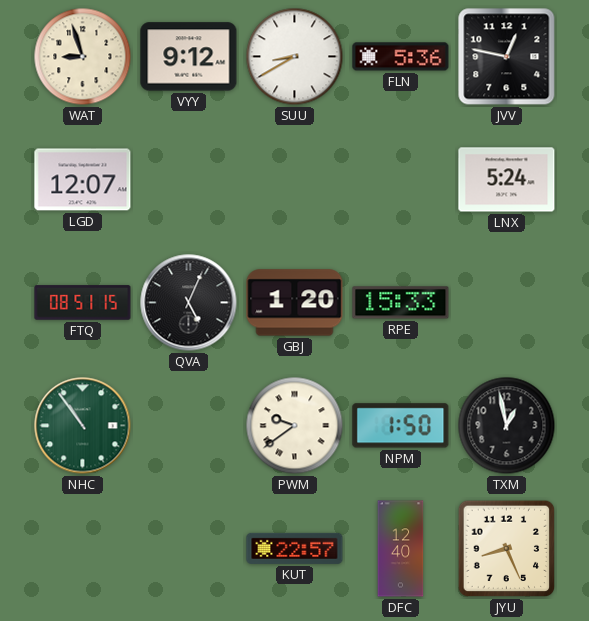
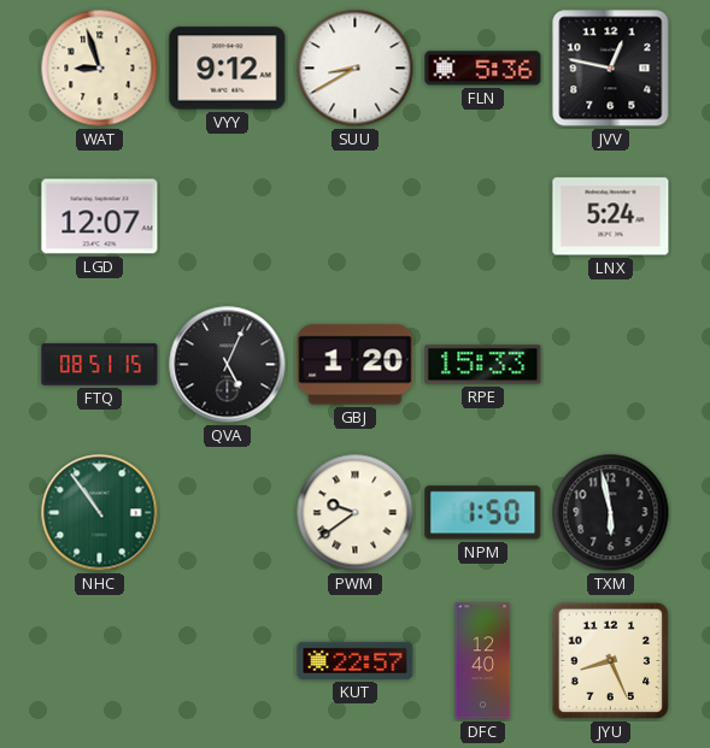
TXM: 12:58 -> 5:58 (611, 513)
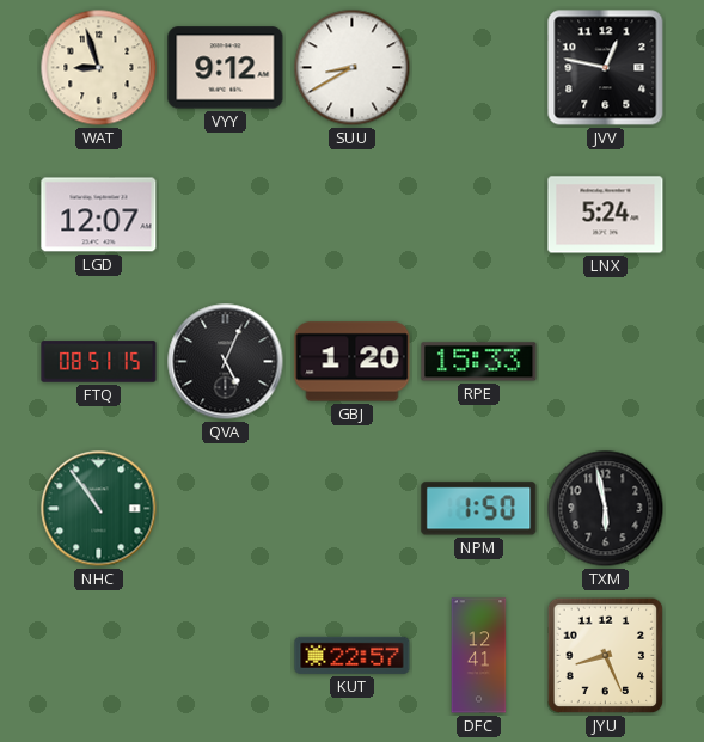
FLN: 5:36 -> none (483, 69)
PWM: 9:39 -> none (356, 513)
DFC: 12:40 -> 12:41 (479, 656)
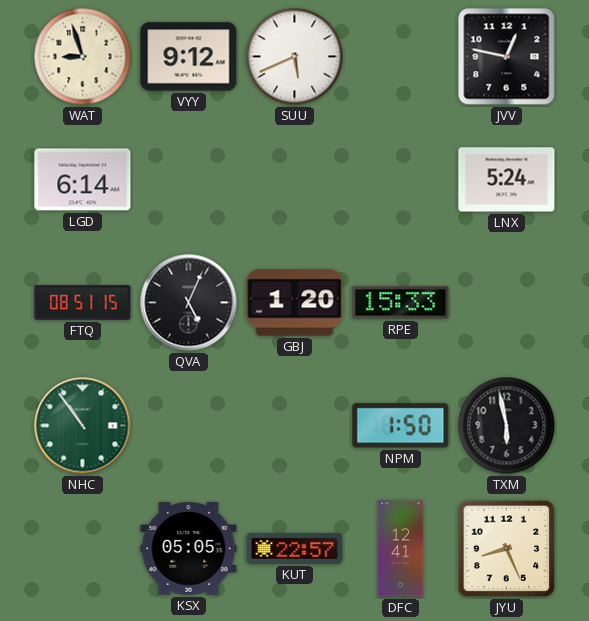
SUU: 8:40 -> 5:41 (295, 57)
LGD: 12:07 -> 6:14 (83, 180)
KSX: none -> 05:05 (189, 549)
